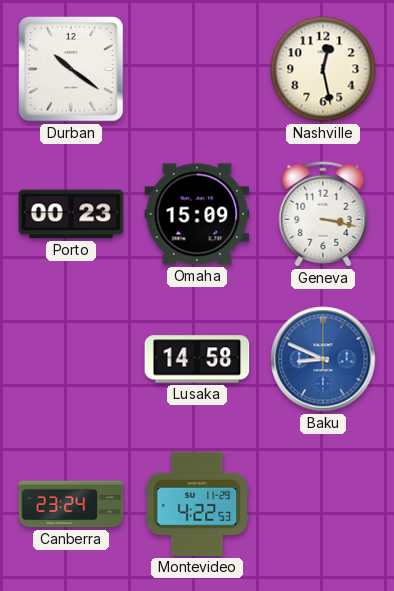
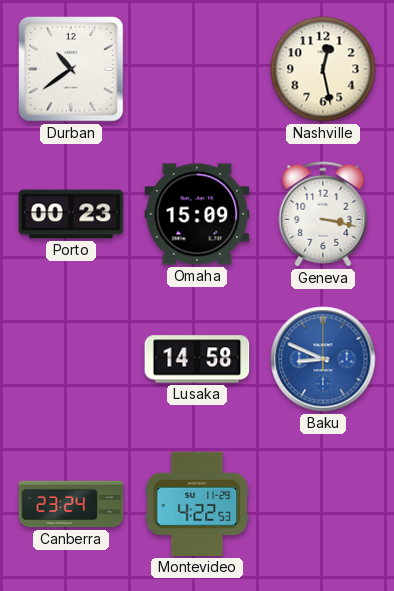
Durban: 10:21 -> 10:39 (71, 69)
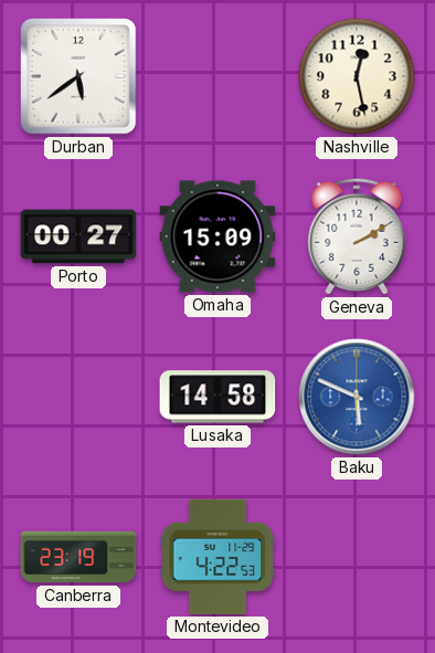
Durban: 10:39 -> 5:39 (78, 76)
Porto: 00:23 -> 00:27 (78, 236)
Geneva: 3:17 -> 2:10 (357, 236)
Baku: 8:49 -> 5:49 (357, 397)
Canberra: 23:24 -> 23:19 (78, 557)
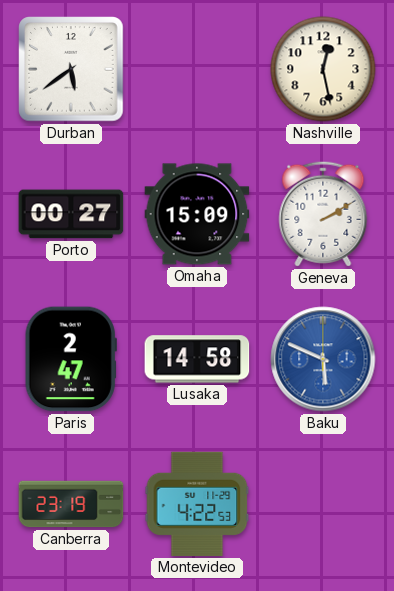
Paris: none -> 2:47 (71, 359)
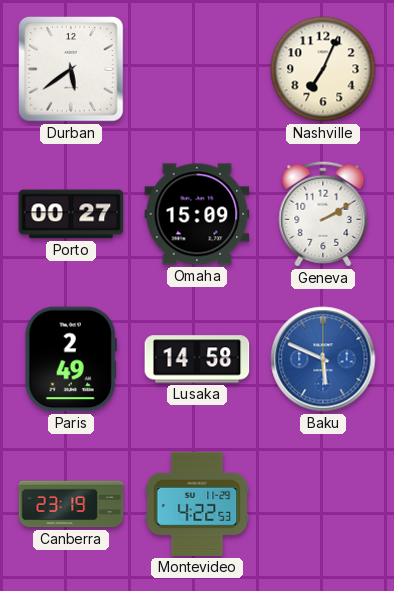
Nashville: 12:28 -> 7:04 (323, 69)
Paris: 2:47 -> 2:49 (71, 359)
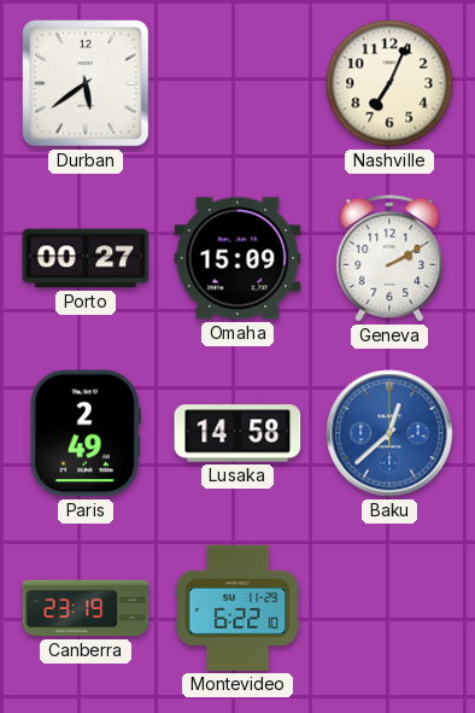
Baku: 5:49 -> 12:38 (389, 433)
Montevideo: 4:22 -> 6:22 (237, 608)
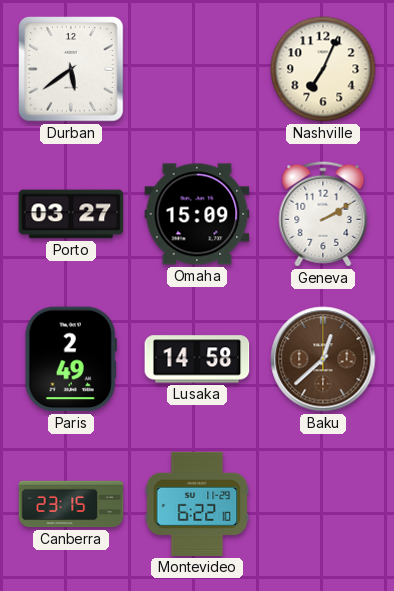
Porto: 00:27 -> 03:27 (71, 214)
Baku dial: blue -> brown (323, 359)
Canberra: 23:19 -> 23:15 (71, 504)
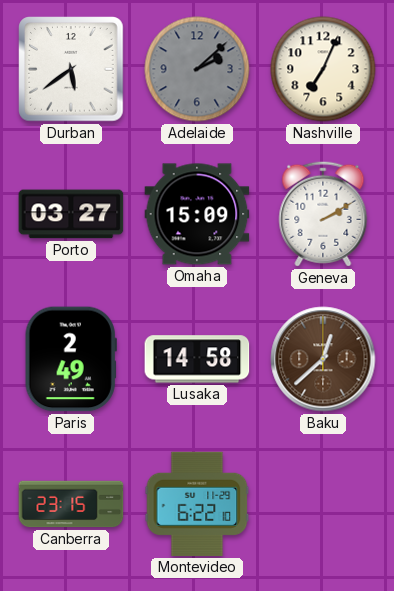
Adelaide: none -> 2:08 (197, 69)
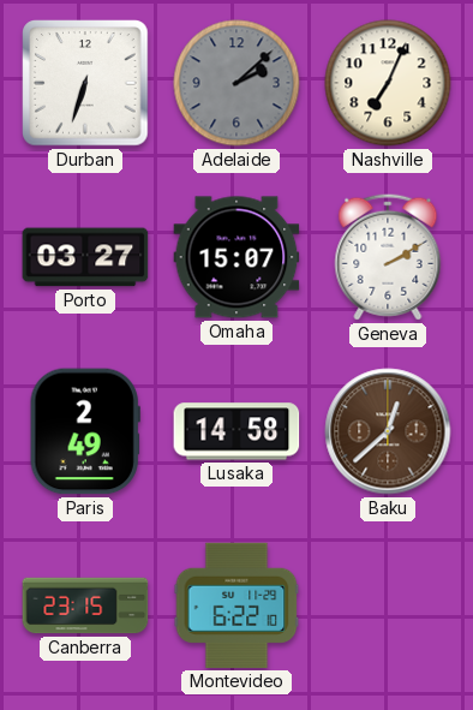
Durban: 5:39 -> 6:33 (85, 83)
Omaha: 15:09 -> 15:07 (237, 257)
